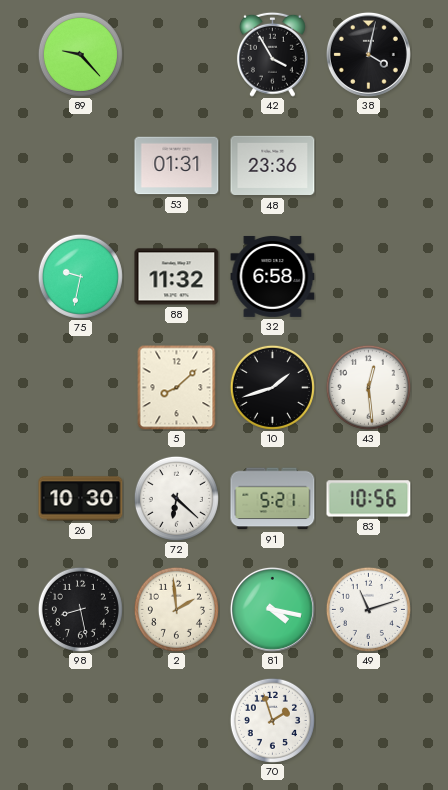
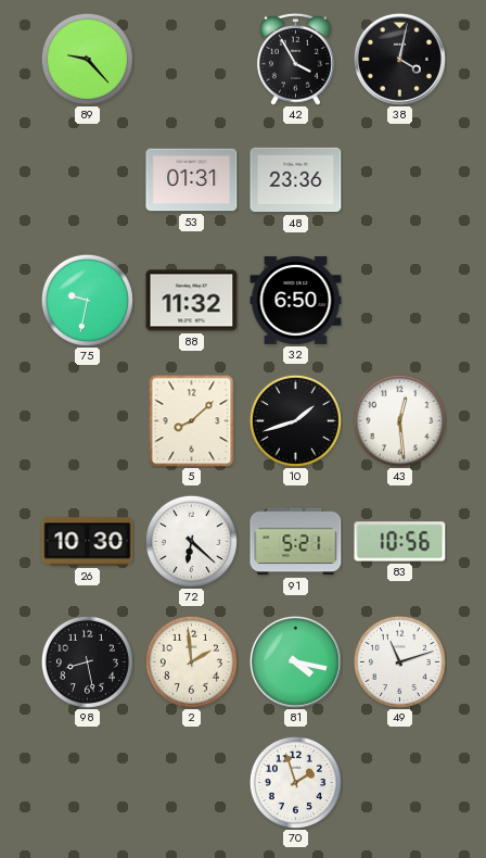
32: 6:58 -> 6:50 (296, 300)
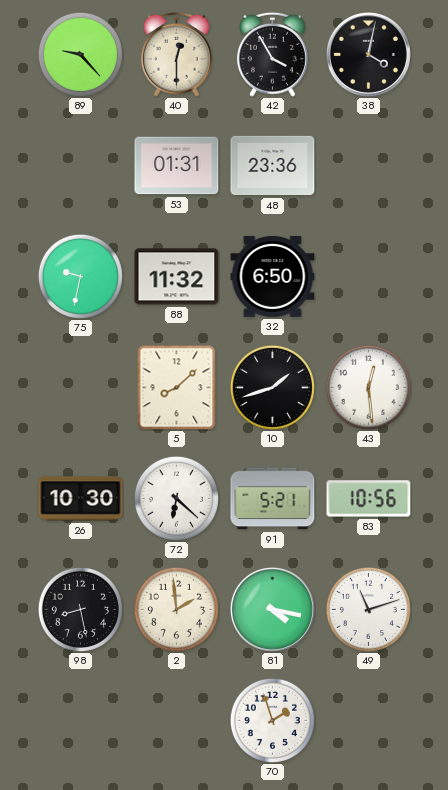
40: none -> 12:30 (176, 54)
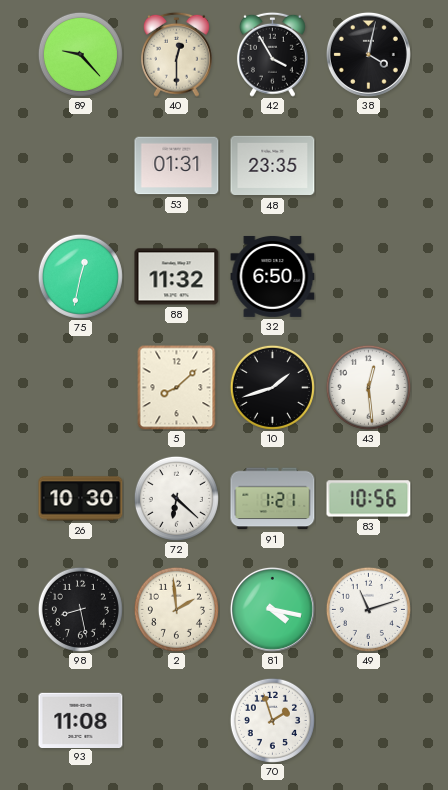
48: 23:36 -> 23:35 (273, 166)
75: 9:32 -> 12:32 (80, 276)
91: 5:21 -> 1:21 (273, 499)
93: none -> 11:08 (81, 720)
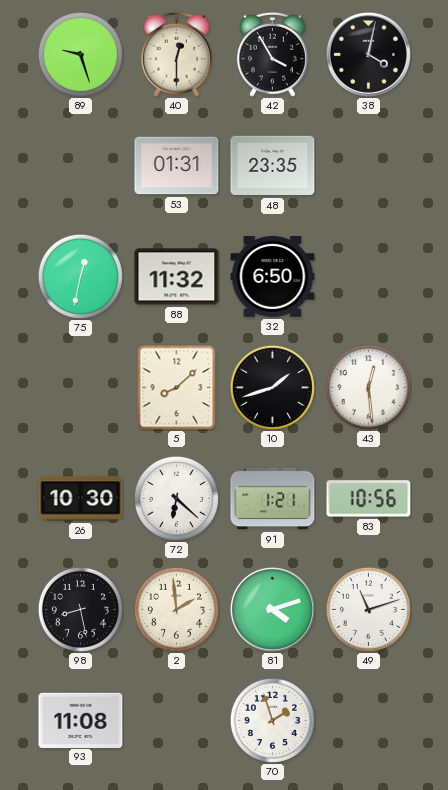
89: 9:23 -> 9:27 (80, 54)
81: 4:17 -> 4:12 (272, 609)
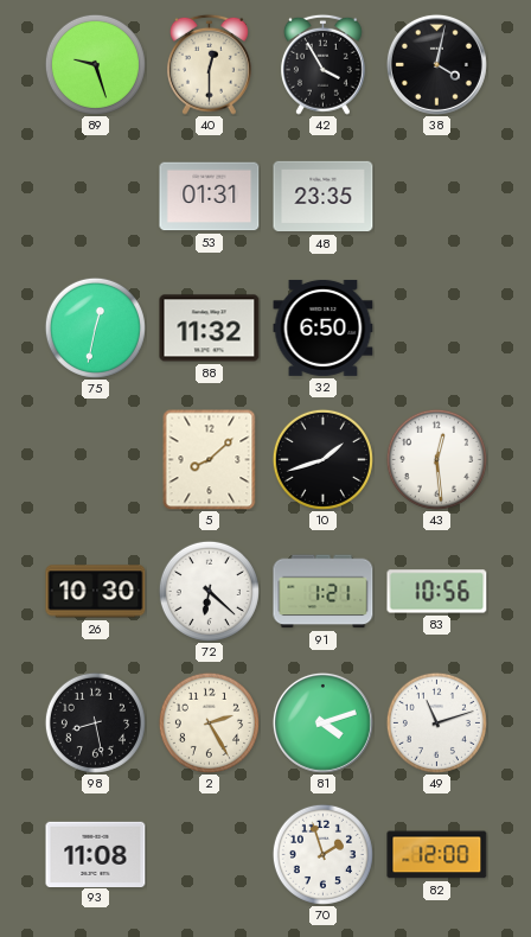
2: 1:59 -> 2:25 (209, 722)
82: none -> 12:00 (437, 855)
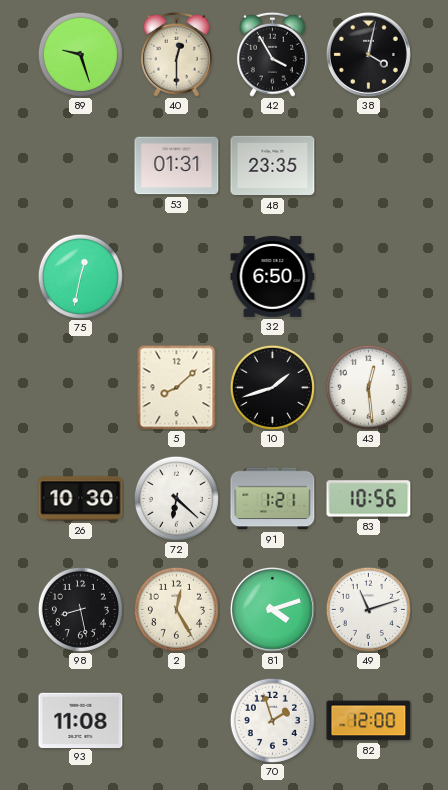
88: 11:32 -> none (210, 329)
2: 2:25 -> 12:25 (176, 609)
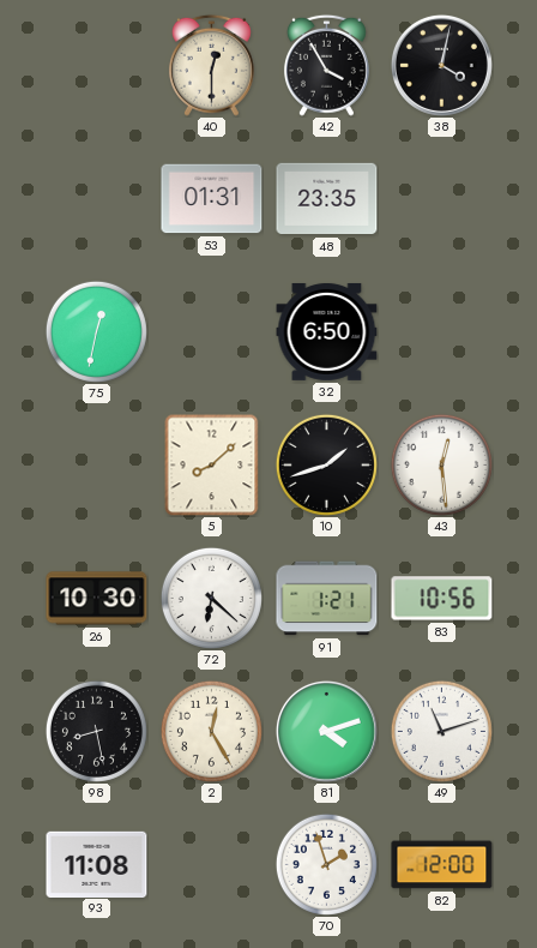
89: 9:27 -> none (80, 54)
